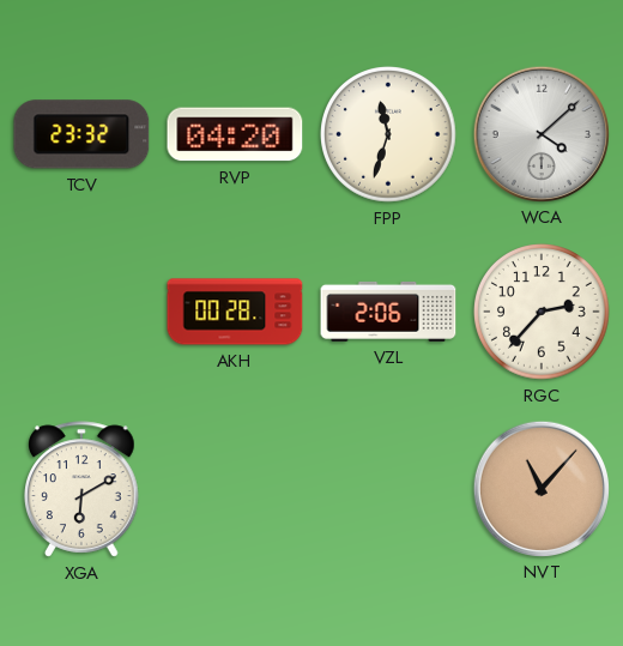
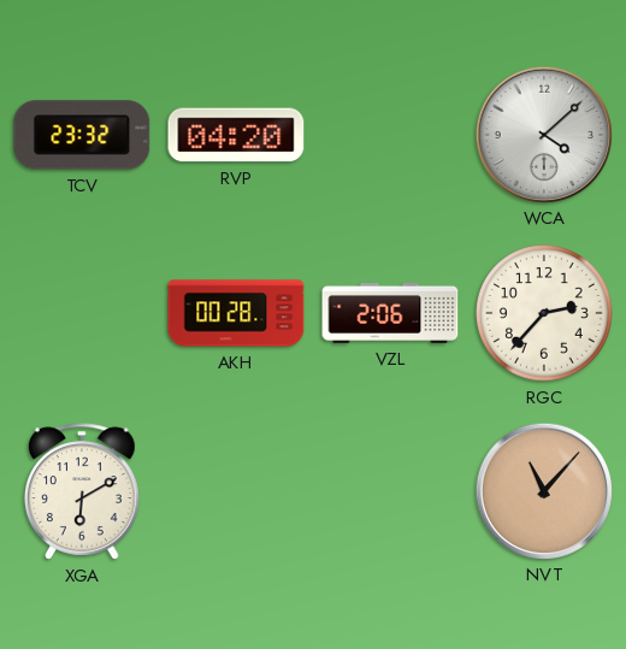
FPP: 11:33 -> none (388, 134)
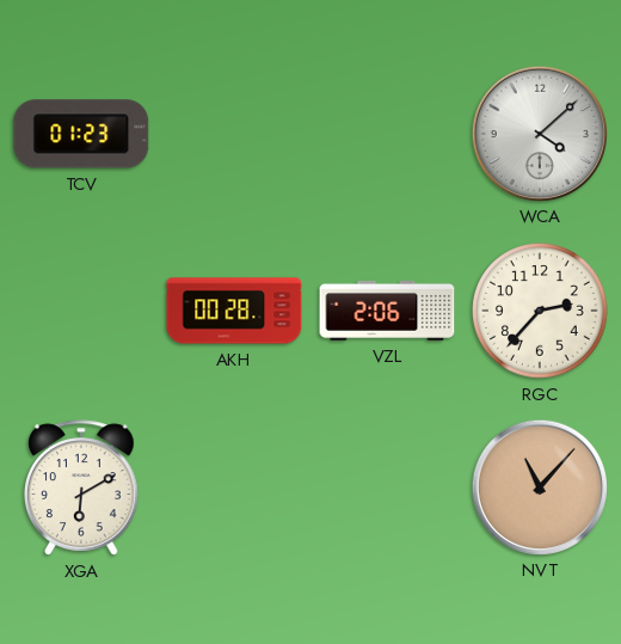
TCV: 23:32 -> 01:23 (81, 134)
RVP: 04:20 -> none (236, 135)
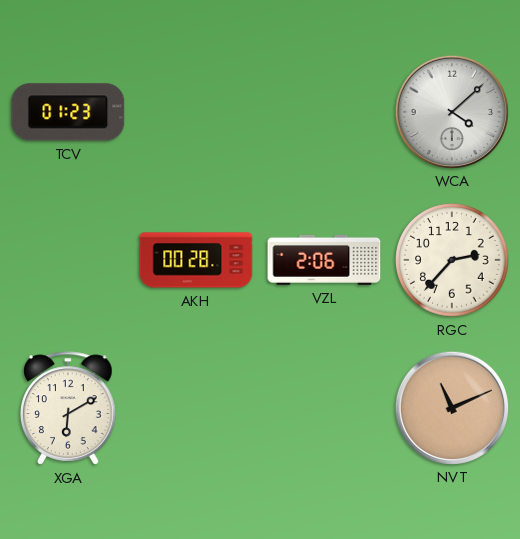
NVT: 11:07 -> 11:11 (451, 407)
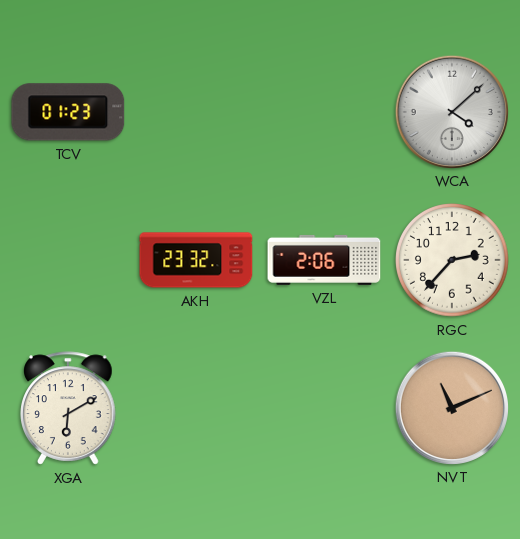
AKH: 00:28 -> 23:32 (196, 260)
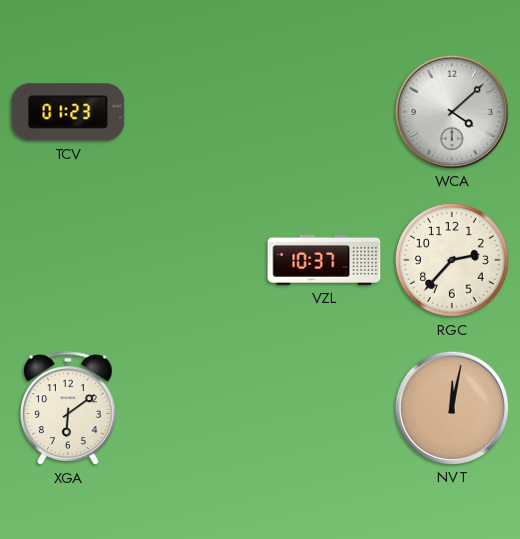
AKH: 23:32 -> none (196, 260)
VZL: 2:06 -> 10:37 (324, 260)
XGA: 6:10 -> 6:09 (69, 408)
NVT: 11:11 -> 12:02 (451, 407)
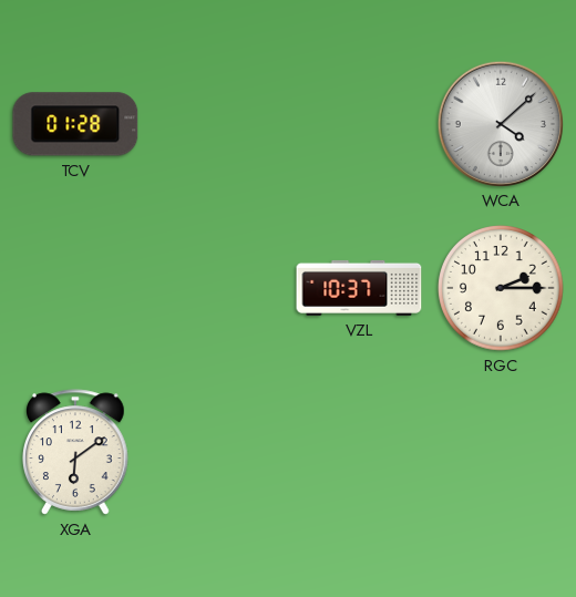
TCV: 01:23 -> 01:28 (75, 124)
RGC: 2:37 -> 2:15 (501, 288)
NVT: 12:02 -> none (451, 407)
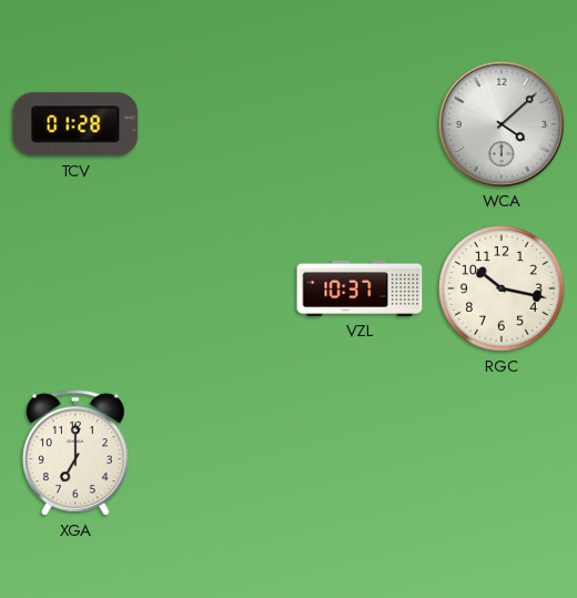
RGC: 2:15 -> 10:17 (502, 288)
XGA: 6:09 -> 7:00 (77, 453)
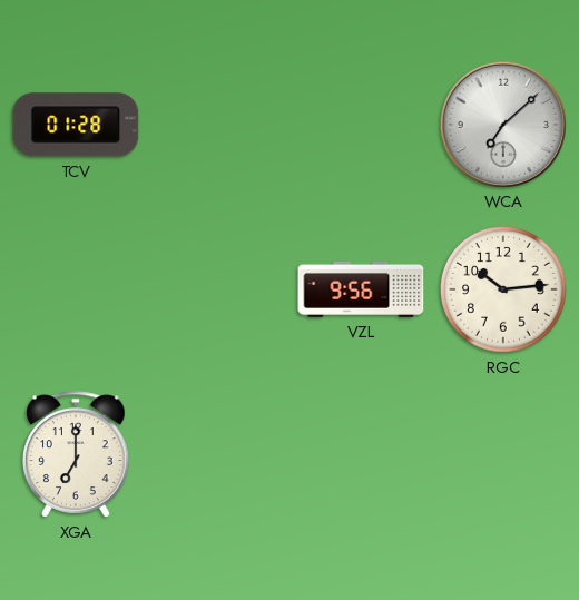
WCA: 4:08 -> 7:08 (502, 124)
VZL: 10:37 -> 9:56 (361, 289)
RGC: 10:17 -> 10:14 (503, 289)
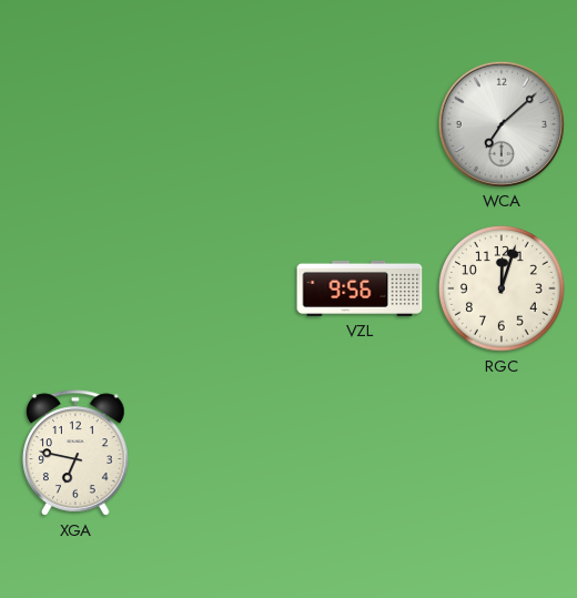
TCV: 01:28 -> none (76, 125)
RGC: 10:14 -> 12:03 (502, 288)
XGA: 7:00 -> 6:47 (77, 453)
